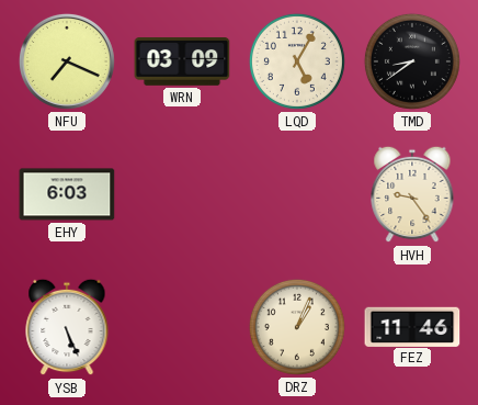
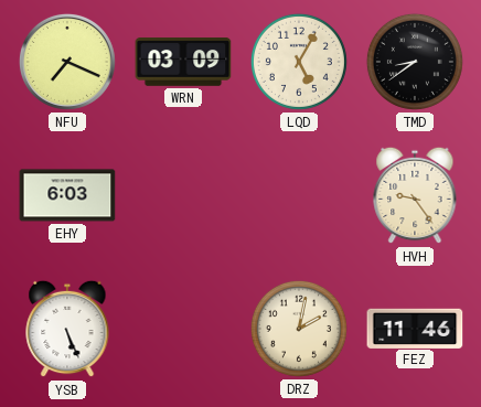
DRZ: 1:04 -> 2:02 (299, 329)
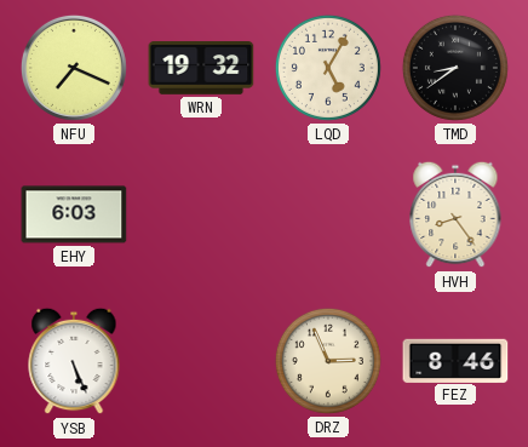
WRN: 03:09 -> 19:32 (201, 69)
HVH: 9:24 -> 8:24 (455, 214)
DRZ: 2:02 -> 2:56 (328, 361)
FEZ: 11:46 -> 8:46 (455, 360)
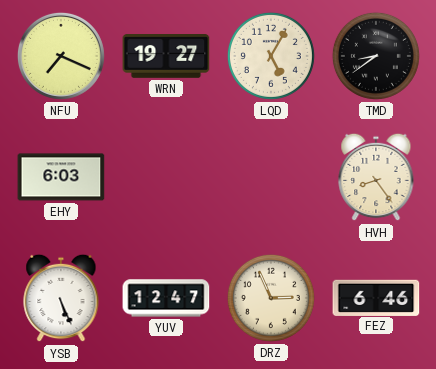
WRN: 19:32 -> 19:27 (166, 57)
YUV: none -> 12:47 (166, 298)
FEZ: 8:46 -> 6:46 (376, 297)
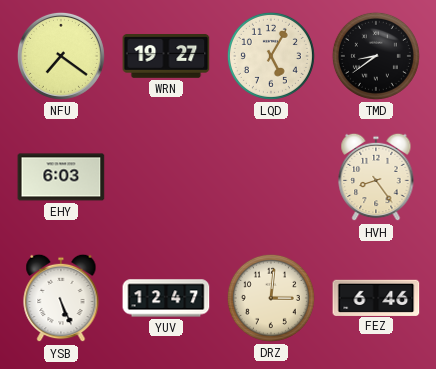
NFU: 7:19 -> 7:21 (61, 56)
DRZ: 2:56 -> 3:01 (271, 298)
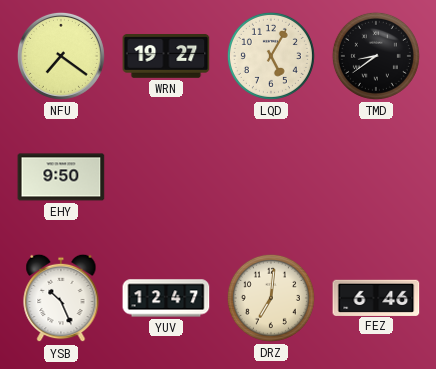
EHY: 6:03 -> 9:50 (61, 177)
HVH: 8:24 -> none (376, 177)
YSB: 5:26 -> 10:26 (61, 298)
DRZ: 3:01 -> 7:01 (271, 298)
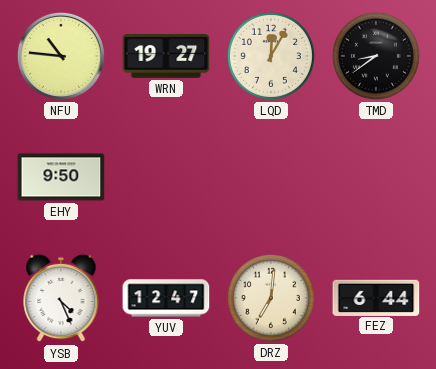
NFU: 7:21 -> 10:46 (61, 56)
LQD: 5:05 -> 12:05 (271, 56)
YSB: 10:26 -> 4:26 (61, 298)
FEZ: 6:46 -> 6:44 (376, 297)
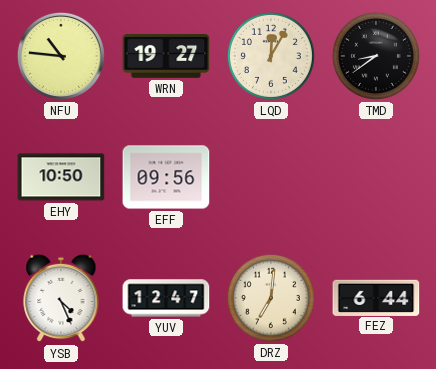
EHY: 9:50 -> 10:50 (61, 177)
EFF: none -> 09:56 (166, 177)
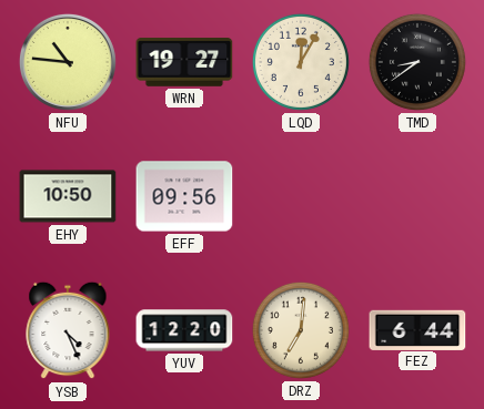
YUV: 12:47 -> 12:20 (184, 330)
